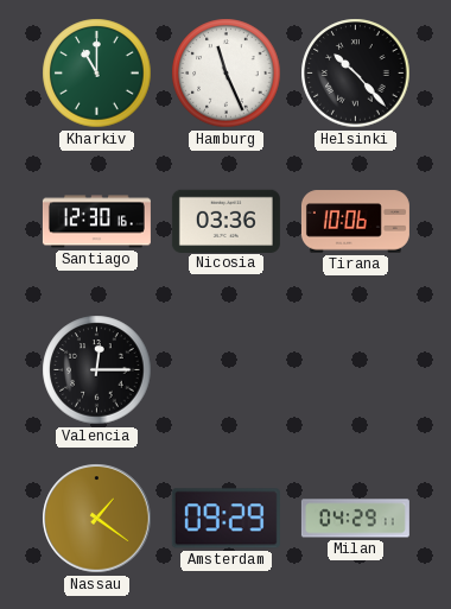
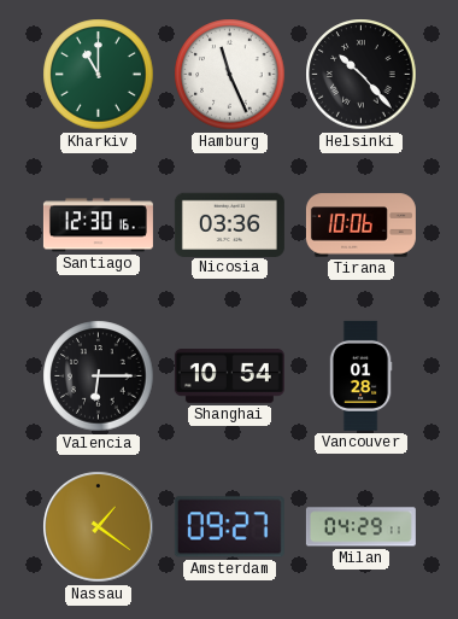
Valencia: 12:15 -> 6:15 (99, 376)
Shanghai: none -> 10:54 (229, 375)
Vancouver: none -> 01:28 (360, 375)
Amsterdam: 09:29 -> 09:27 (229, 527)
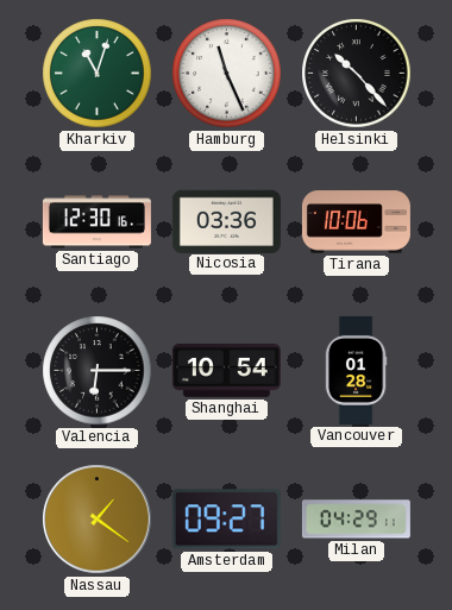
Kharkiv: 11:00 -> 11:03 (98, 74)
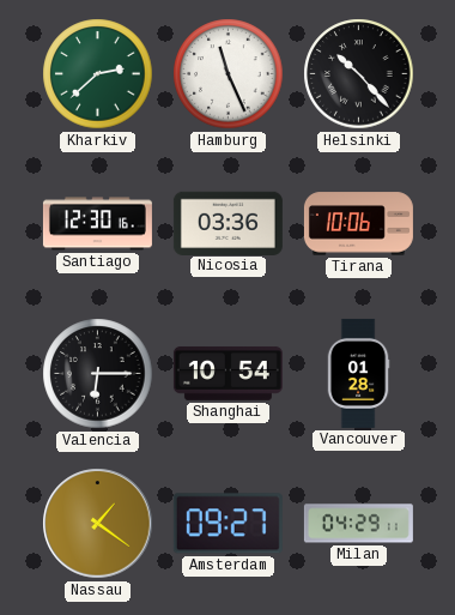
Kharkiv: 11:03 -> 2:38 (98, 74)
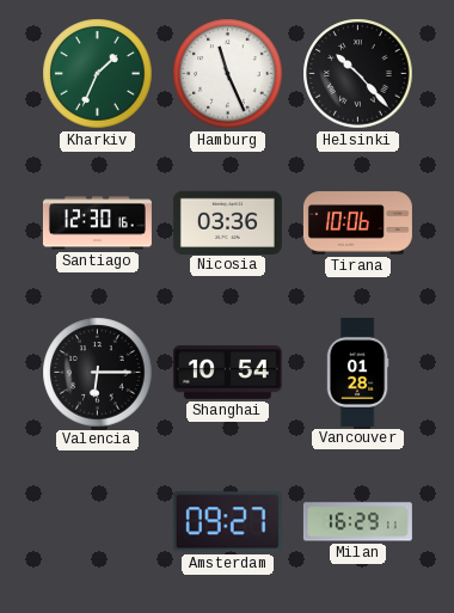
Kharkiv: 2:38 -> 1:34 (98, 74)
Nassau: 1:21 -> none (98, 524)
Milan: 04:29 -> 16:29 (357, 522)
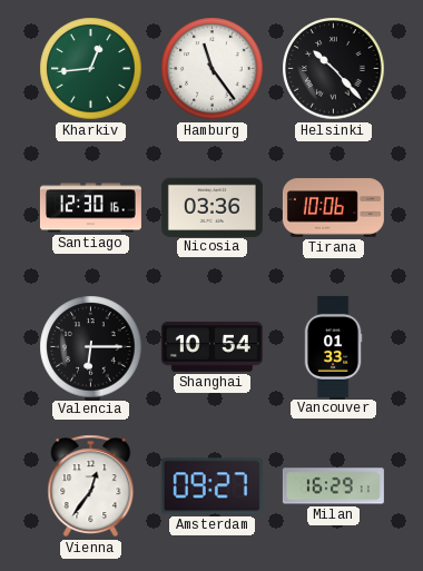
Kharkiv: 1:34 -> 12:44 (91, 69)
Hamburg: 11:26 -> 11:24 (213, 69)
Vancouver: 01:28 -> 01:33 (333, 346)
Vienna: none -> 12:36 (91, 486)
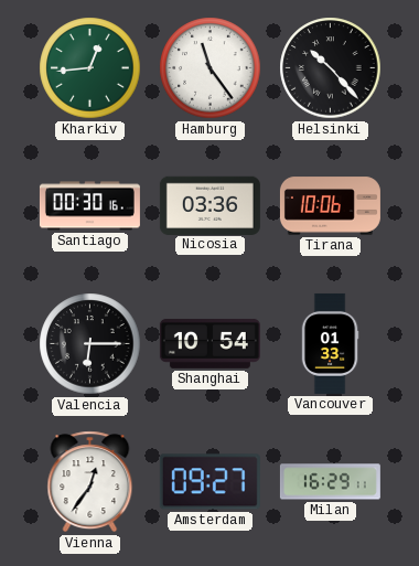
Santiago: 12:30 -> 00:30 (89, 206)
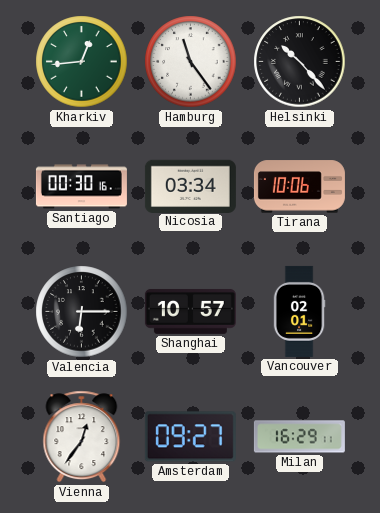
Nicosia: 03:36 -> 03:34 (190, 186)
Shanghai: 10:54 -> 10:57 (190, 311)
Vancouver: 01:33 -> 02:01 (299, 311)
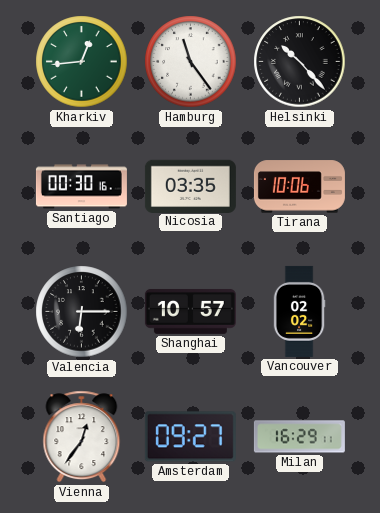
Nicosia: 03:34 -> 03:35 (190, 186)
Vancouver: 02:01 -> 02:02 (299, 311)
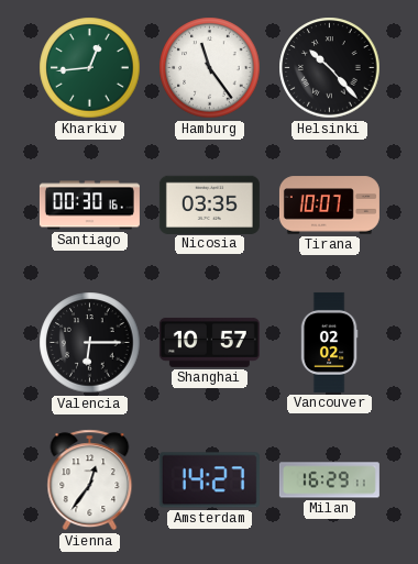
Tirana: 10:06 -> 10:07 (329, 206)
Amsterdam: 09:27 -> 14:27 (209, 480)
